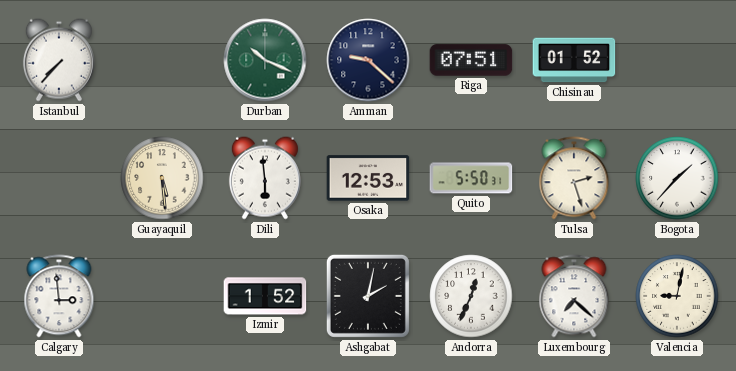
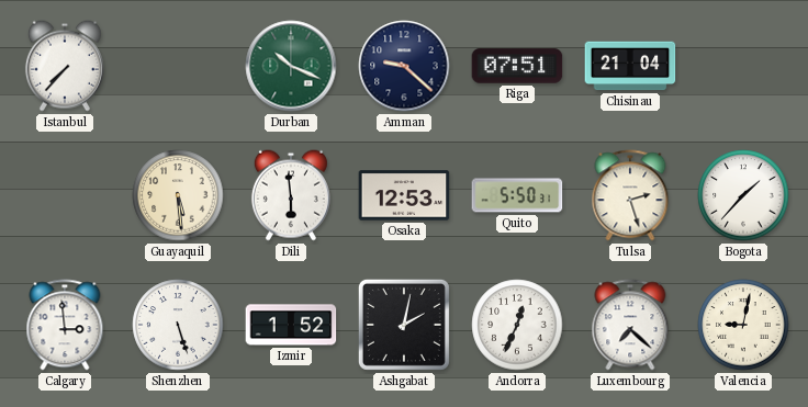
Chisinau: 01:52 -> 21:04 (630, 66)
Shenzhen: none -> 5:27 (178, 325)
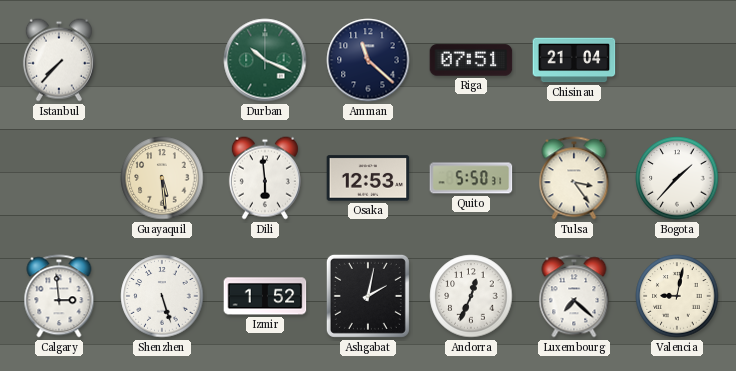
Amman: 9:22 -> 11:22 (368, 60)
Tulsa: 2:27 -> 3:24 (574, 178)
